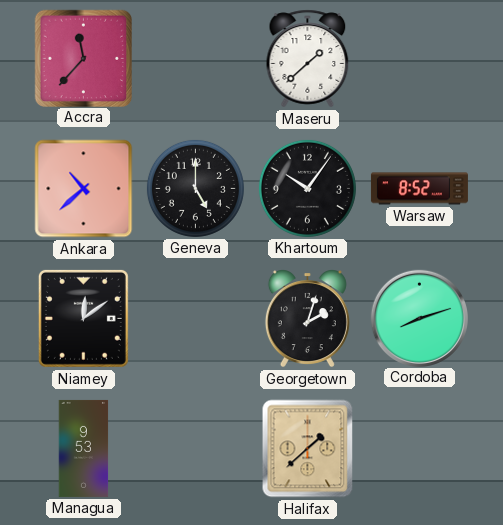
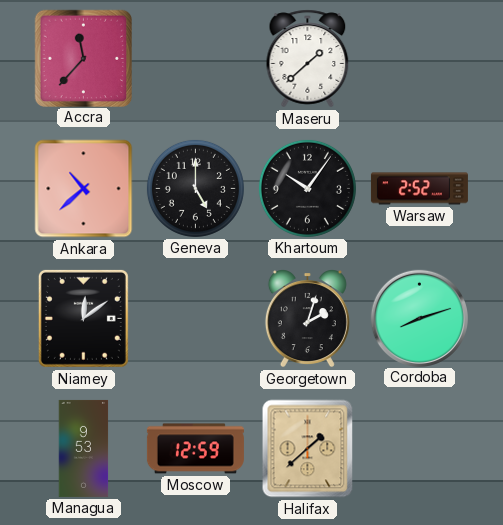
Warsaw: 8:52 -> 2:52 (419, 189)
Moscow: none -> 12:59 (195, 449)
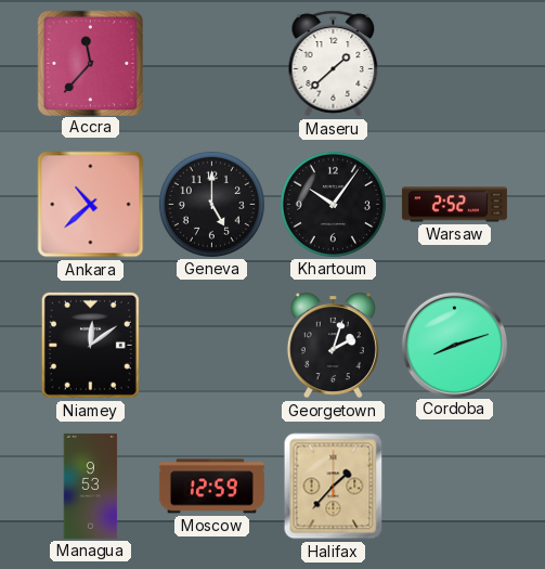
Halifax: 1:38 -> 1:37 (334, 487)
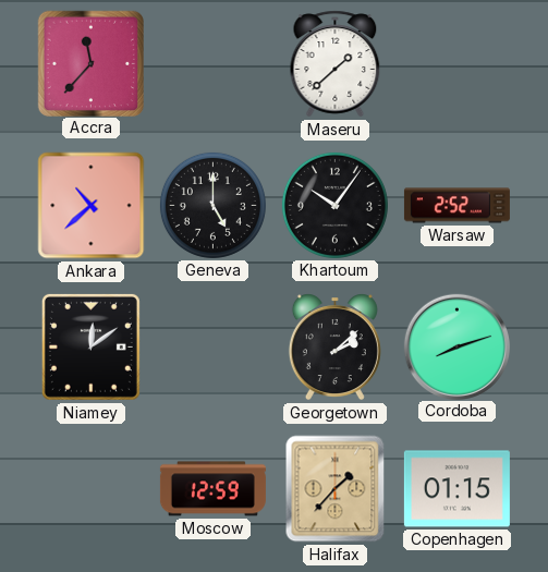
Georgetown: 2:03 -> 2:08 (334, 348)
Managua: 9:53 -> none (91, 486)
Copenhagen: none -> 01:15 (456, 489)
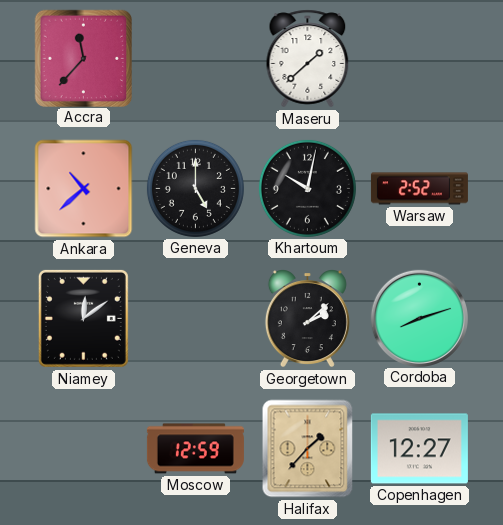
Khartoum: 10:06 -> 10:02 (307, 188)
Copenhagen: 01:15 -> 12:27 (419, 449)
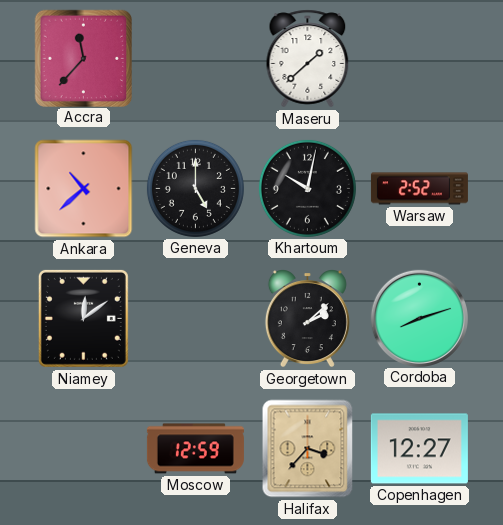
Halifax: 1:37 -> 3:37 (308, 449)
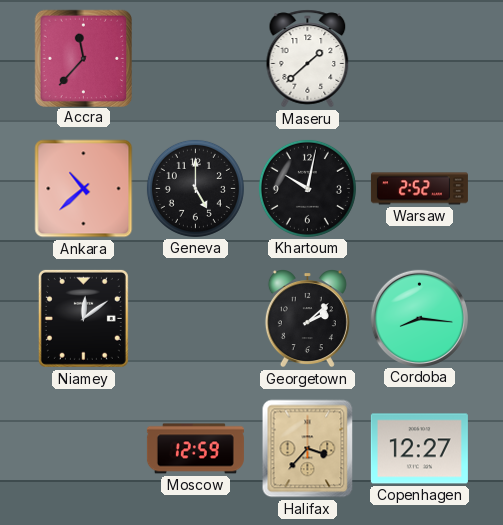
Cordoba: 8:12 -> 8:16 (419, 318)
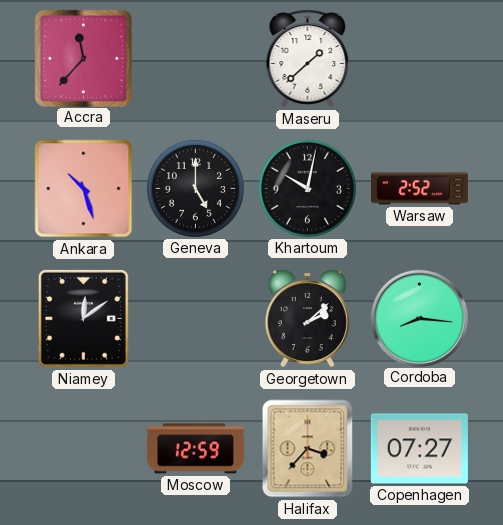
Ankara: 10:38 -> 10:27 (84, 189)
Copenhagen: 12:27 -> 07:27 (419, 449)
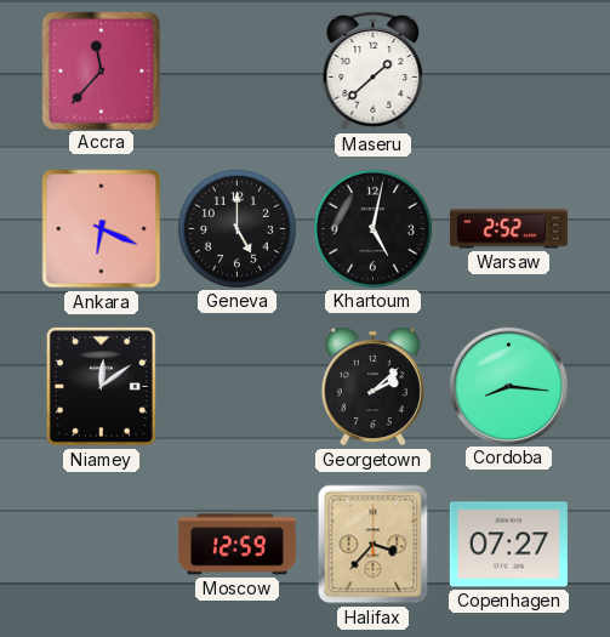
Ankara: 10:27 -> 6:19 (102, 229)
Khartoum: 10:02 -> 5:02 (372, 228)
